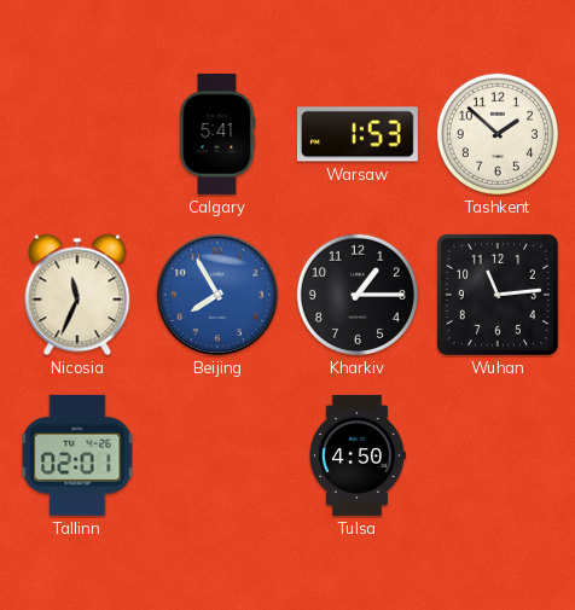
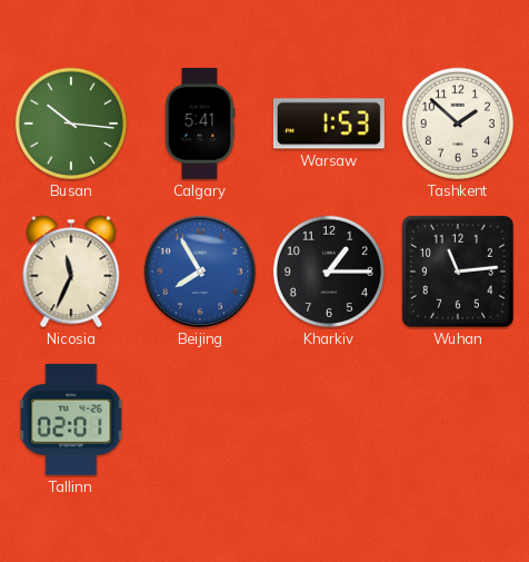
Busan: none -> 10:16 (71, 124)
Tulsa: 4:50 -> none (356, 455)
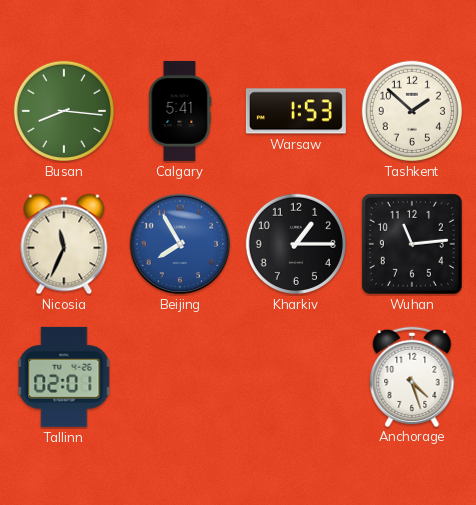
Busan: 10:16 -> 8:16 (64, 111)
Anchorage: none -> 4:27 (412, 376)
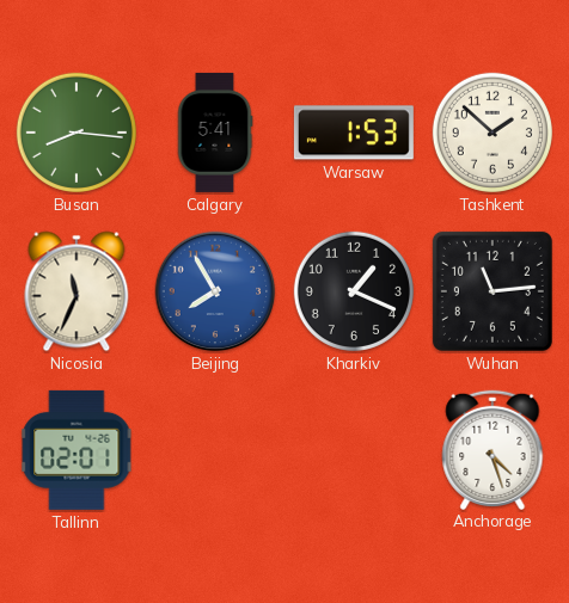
Kharkiv: 1:15 -> 1:19 (354, 291)
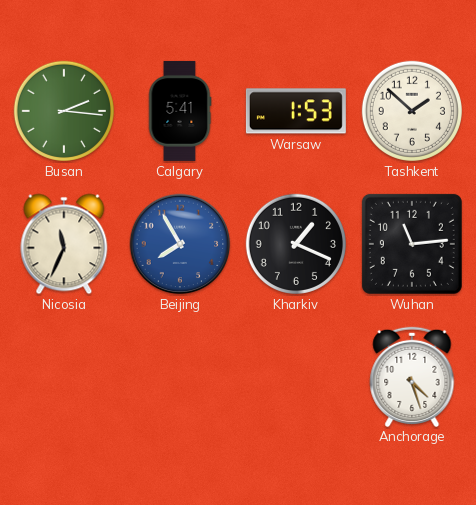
Busan: 8:16 -> 2:16 (64, 111)
Tallinn: 02:01 -> none (77, 450)
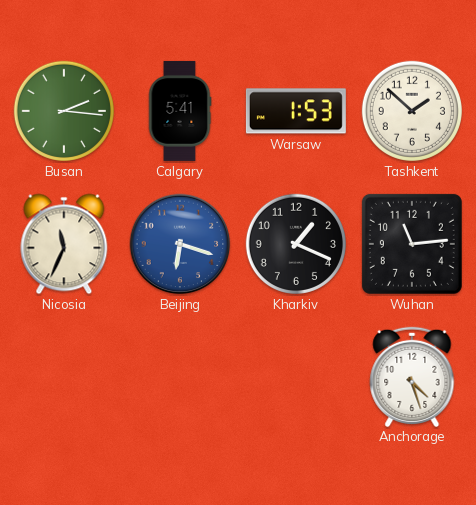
Beijing: 7:55 -> 6:18 (180, 244)
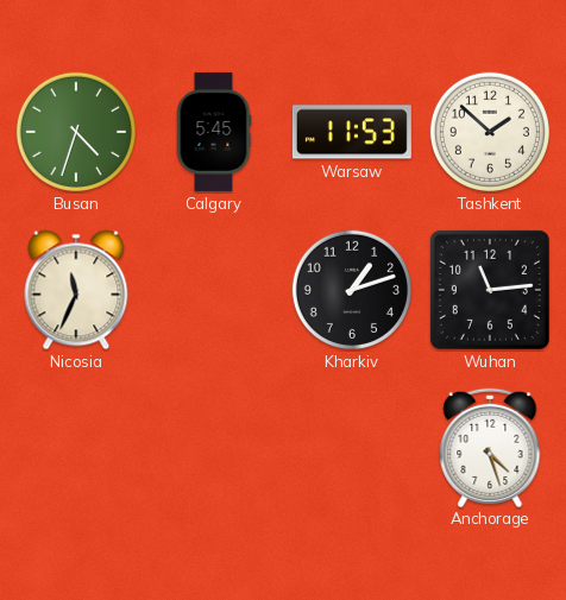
Busan: 2:16 -> 4:33 (76, 132)
Calgary: 5:41 -> 5:45 (214, 132)
Warsaw: 1:53 -> 11:53 (352, 132)
Beijing: 6:18 -> none (180, 244)
Kharkiv: 1:19 -> 1:12 (352, 290)
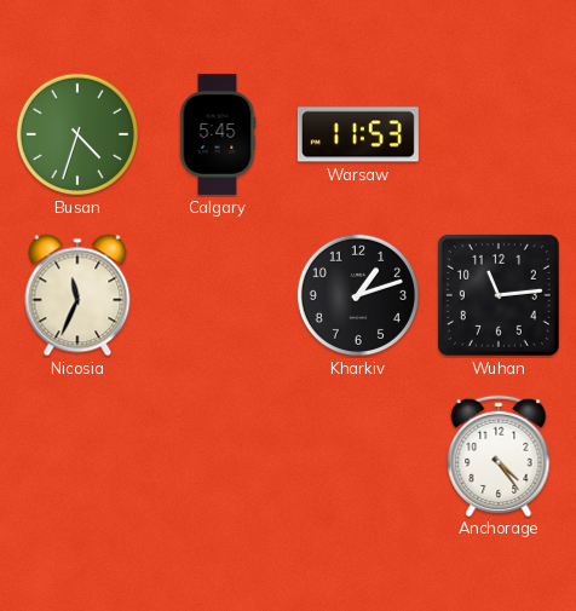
Tashkent: 1:52 -> none (490, 132)
Anchorage: 4:27 -> 4:24 (499, 455)
